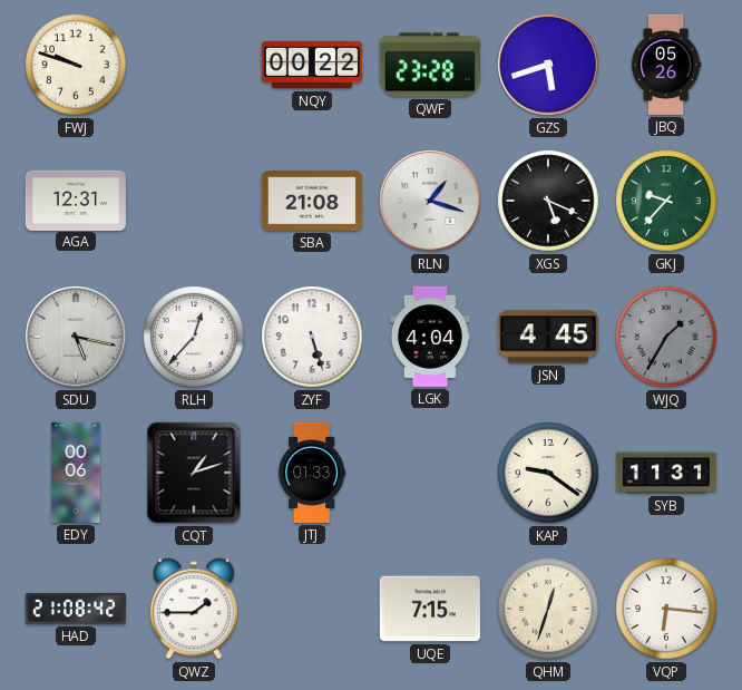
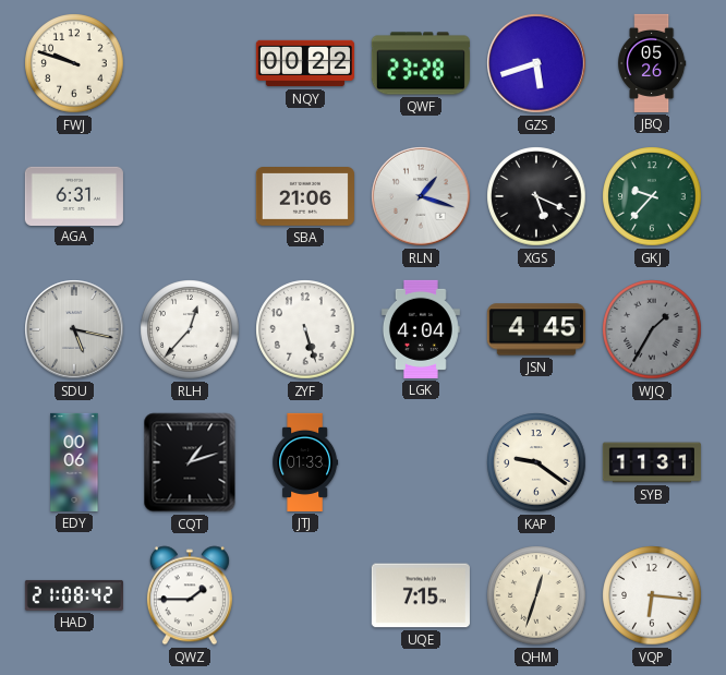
AGA: 12:31 -> 6:31 (74, 195)
SBA: 21:08 -> 21:06 (305, 197)
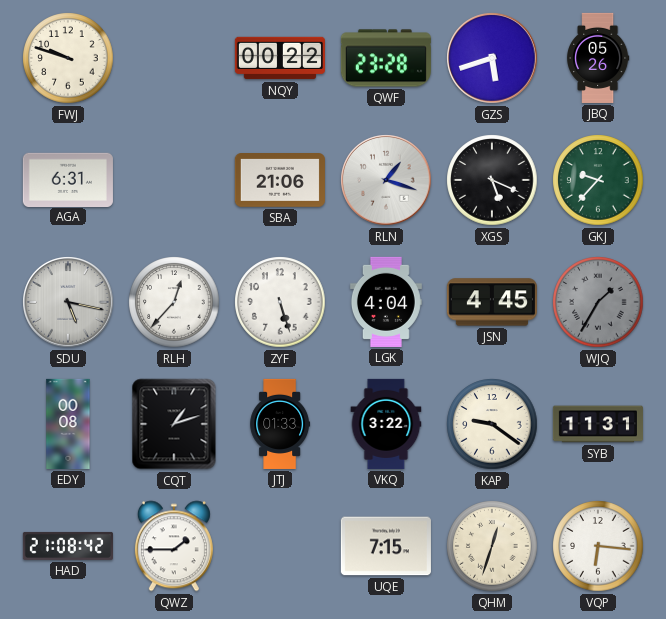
EDY: 00:06 -> 00:08 (68, 424)
VKQ: none -> 3:22 (386, 424)
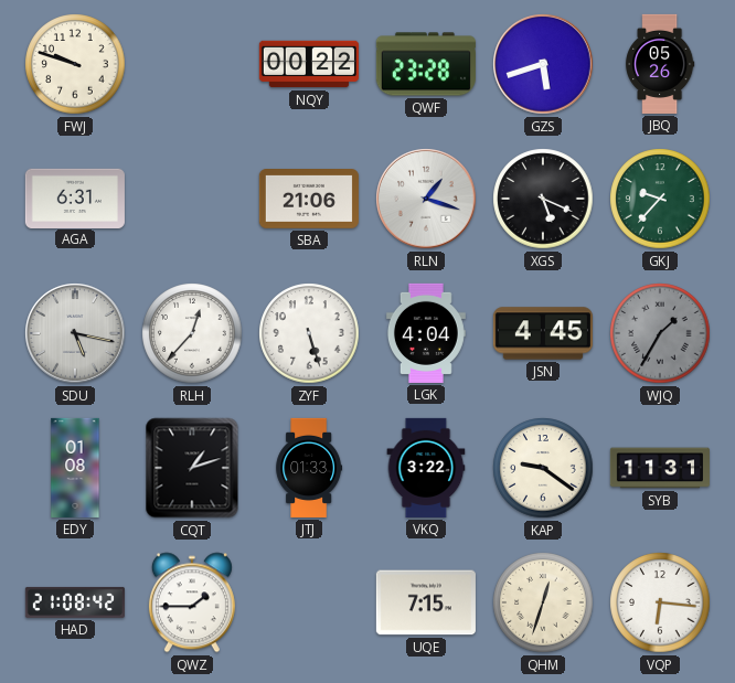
EDY: 00:08 -> 01:08 (75, 468)
